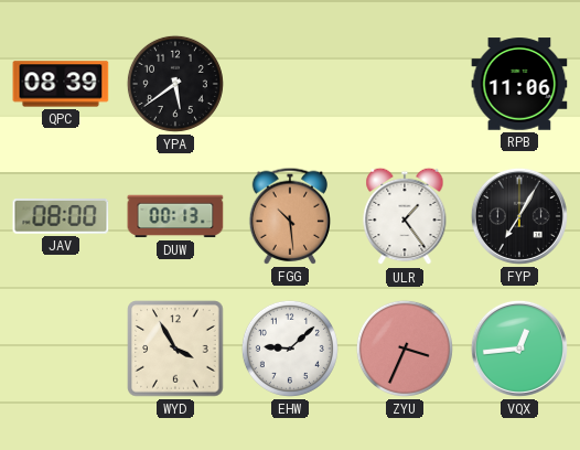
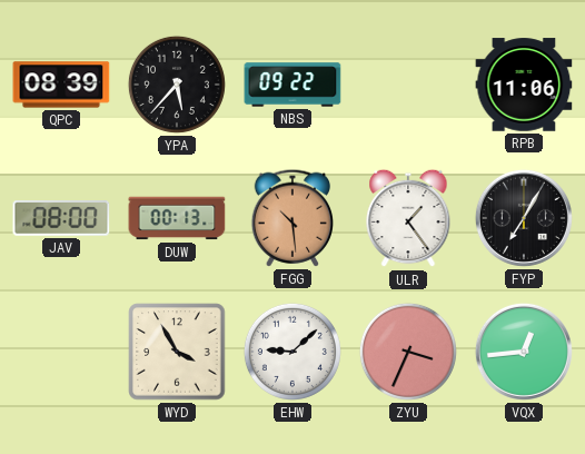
YPA: 5:39 -> 5:37 (177, 85)
NBS: none -> 09:22 (292, 85)
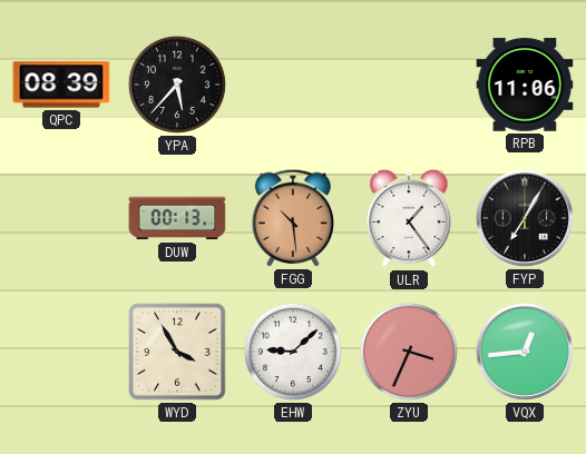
NBS: 09:22 -> none (292, 85)
JAV: 08:00 -> none (61, 218)
